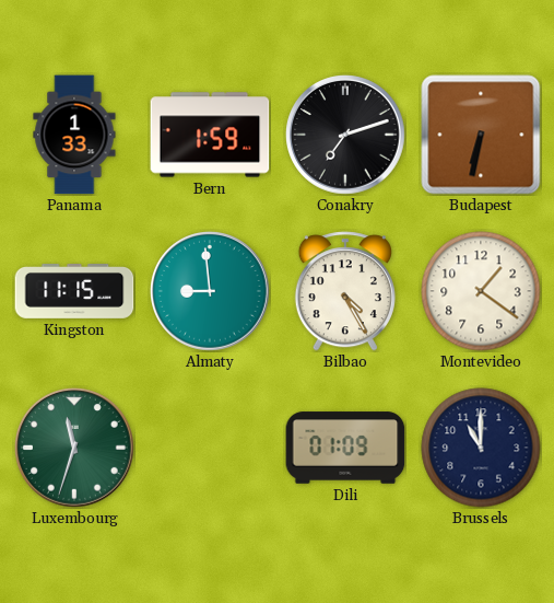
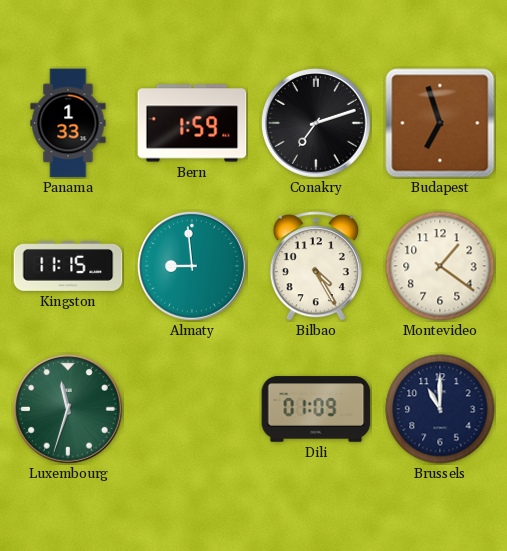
Budapest: 6:32 -> 6:57 (440, 123)
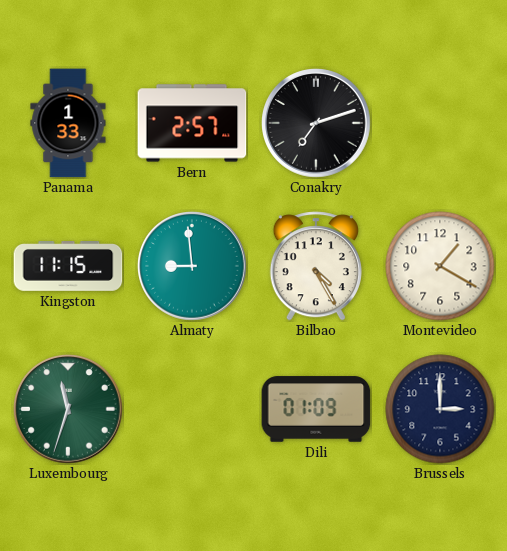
Bern: 1:59 -> 2:57 (192, 123)
Budapest: 6:57 -> none (440, 123)
Montevideo: 1:21 -> 1:20 (440, 266)
Brussels: 11:00 -> 3:00 (440, 409)
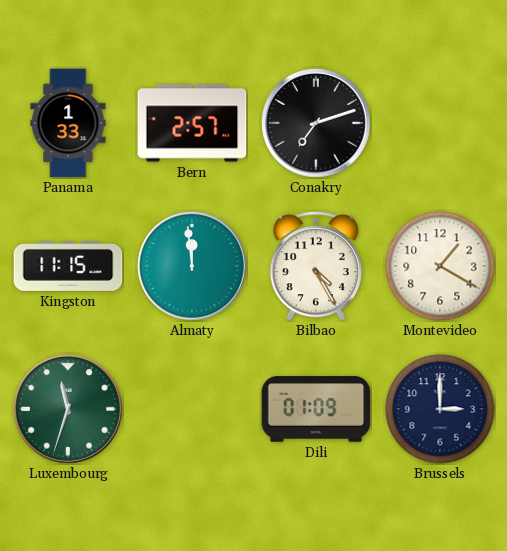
Almaty: 8:59 -> 11:59 (193, 267)
